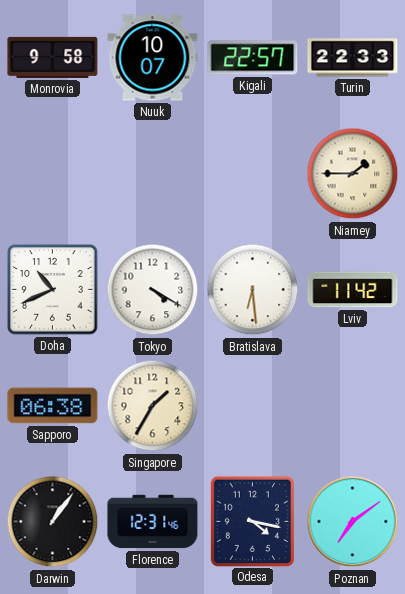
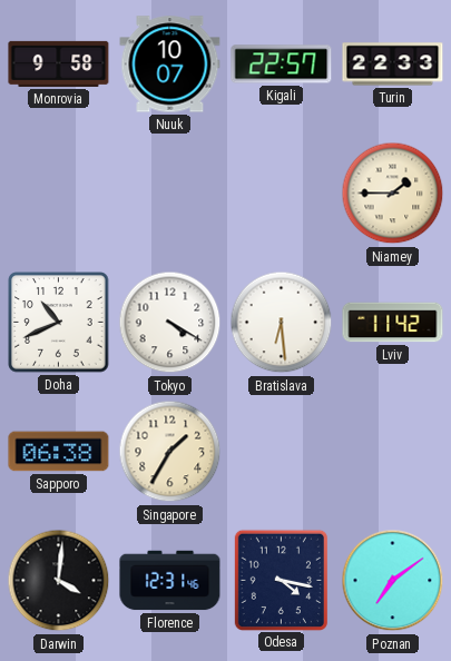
Darwin: 1:06 -> 4:01 (59, 581)
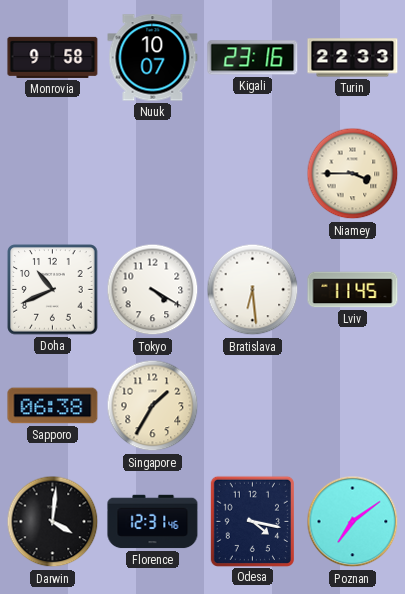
Kigali: 22:57 -> 23:16 (253, 58)
Niamey: 1:45 -> 3:45 (353, 174)
Lviv: 11:42 -> 11:45 (353, 290)
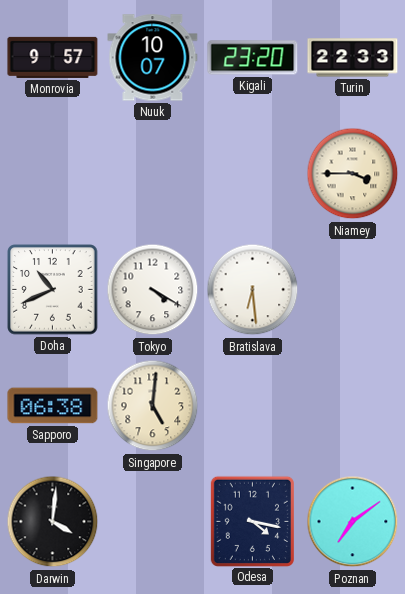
Monrovia: 9:58 -> 9:57 (53, 57)
Kigali: 23:16 -> 23:20 (253, 58)
Lviv: 11:45 -> none (353, 290)
Singapore: 1:35 -> 5:01 (153, 406)
Florence: 12:31 -> none (153, 522)
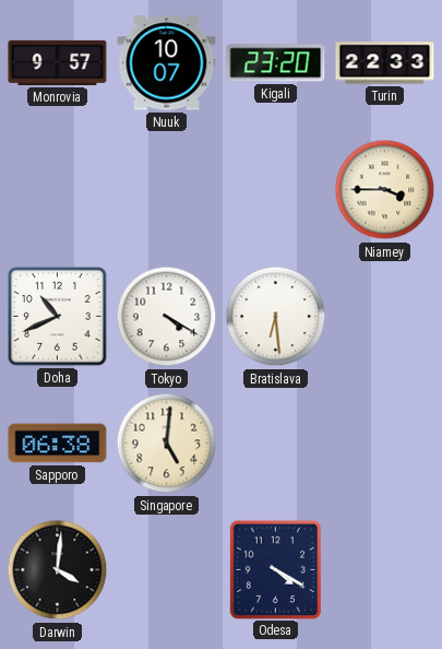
Odesa: 4:17 -> 4:20 (275, 569)
Poznan: 7:09 -> none (353, 522)
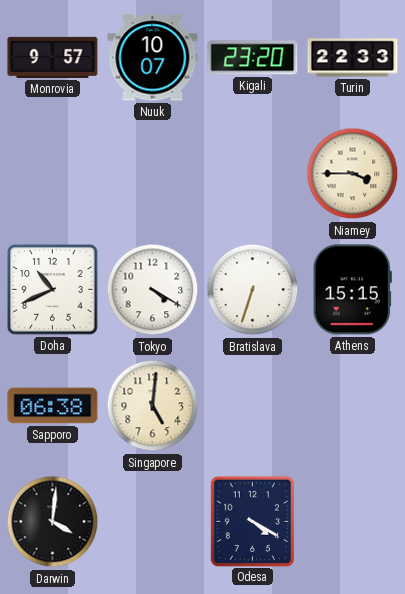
Bratislava: 6:29 -> 6:33 (253, 290)
Athens: none -> 15:15 (352, 290)
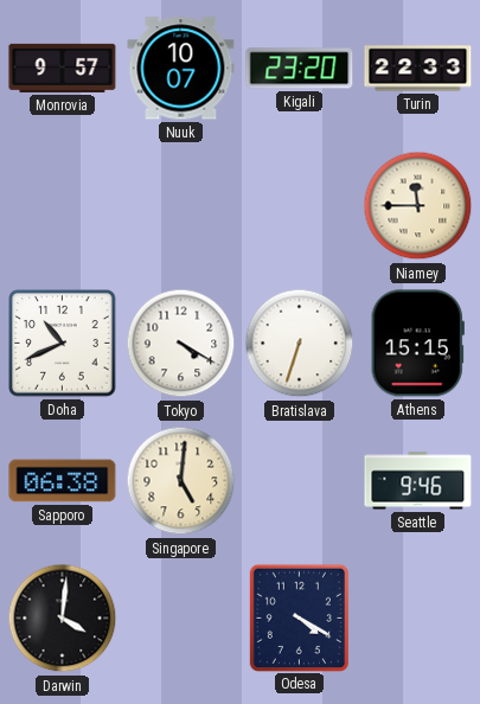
Niamey: 3:45 -> 11:45 (418, 206)
Seattle: none -> 9:46 (418, 481)
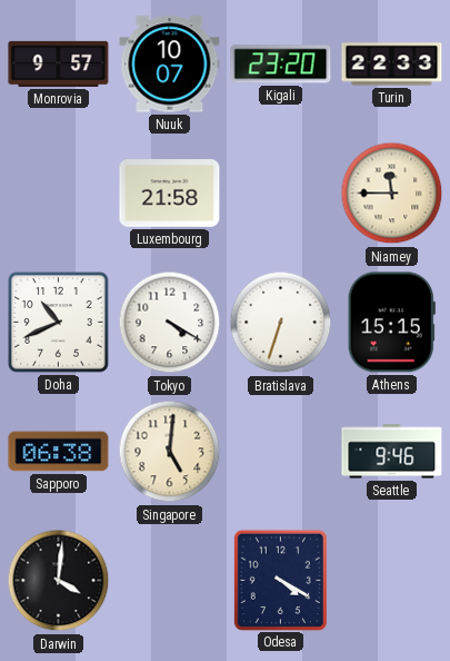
Luxembourg: none -> 21:58 (170, 194)
